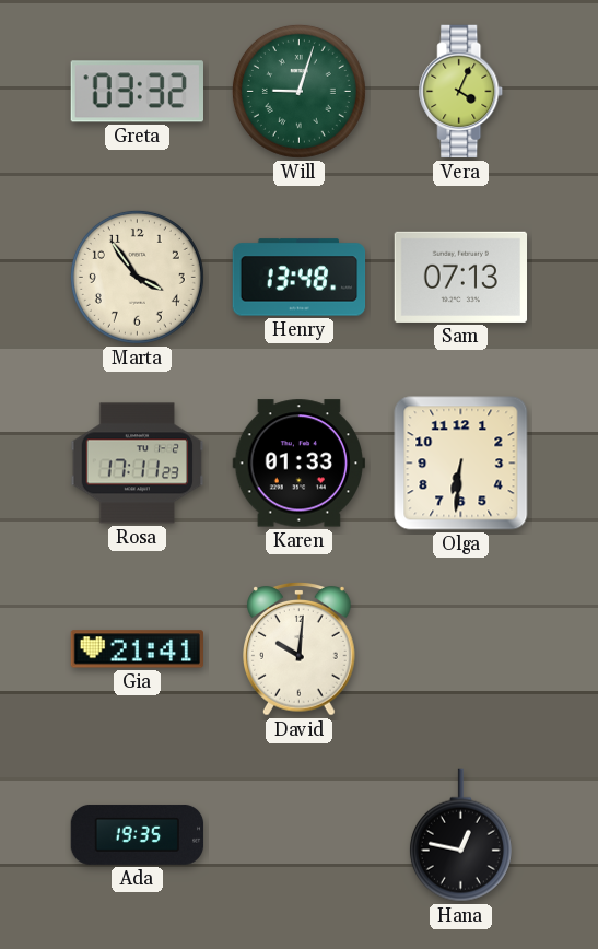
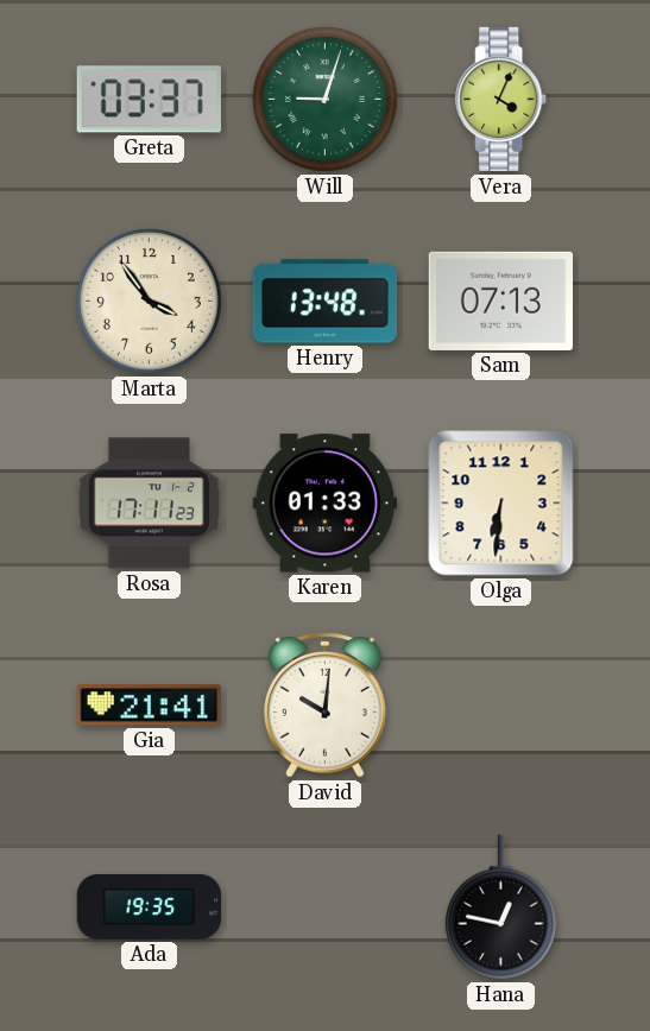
Greta: 03:32 -> 03:37 (149, 100)
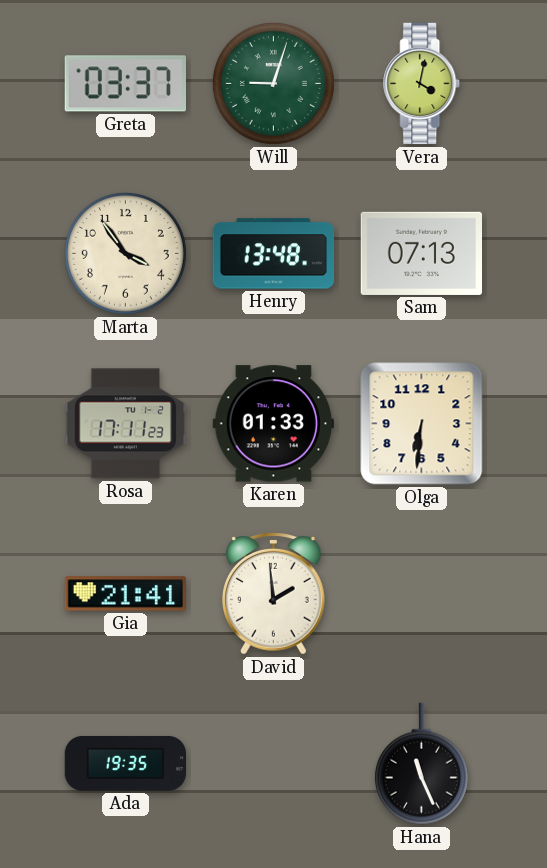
Vera: 4:04 -> 4:02 (422, 84)
David: 10:01 -> 1:59 (274, 594)
Hana: 12:47 -> 11:26 (421, 764)
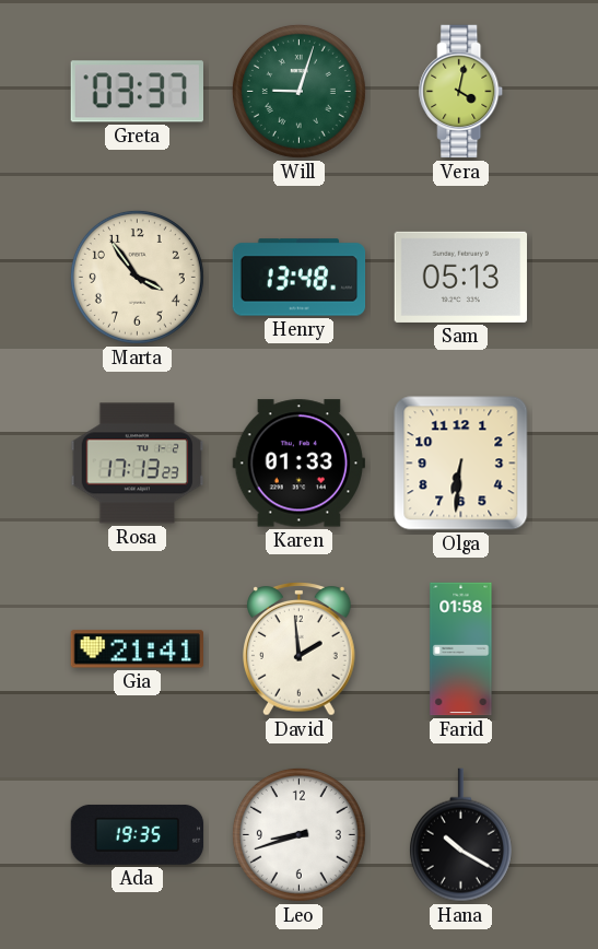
Sam: 07:13 -> 05:13 (461, 277)
Rosa: 17:11 -> 17:13 (138, 464)
Farid: none -> 01:58 (461, 649)
Leo: none -> 8:42 (298, 834)
Hana: 11:26 -> 10:20 (460, 835)
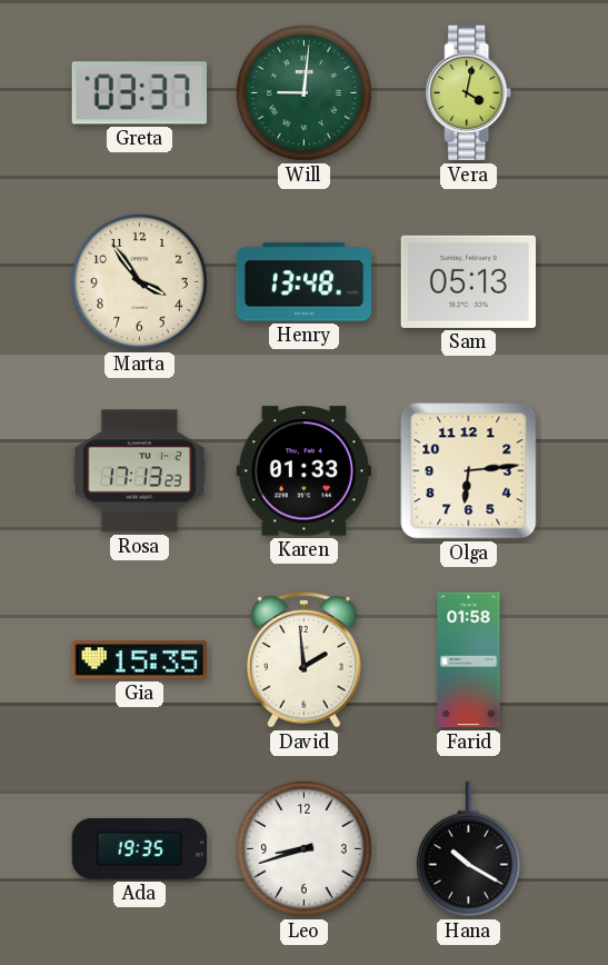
Will: 9:03 -> 9:01 (303, 92)
Olga: 6:31 -> 6:14 (469, 471)
Gia: 21:41 -> 15:35 (140, 660)
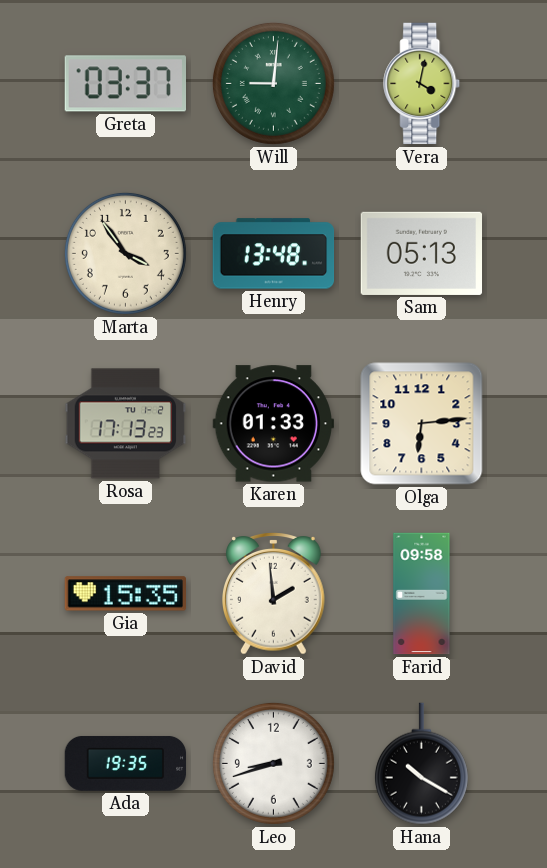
Farid: 01:58 -> 09:58 (422, 594)
